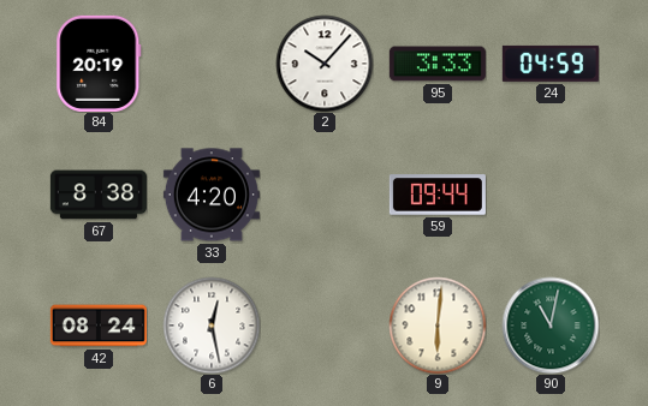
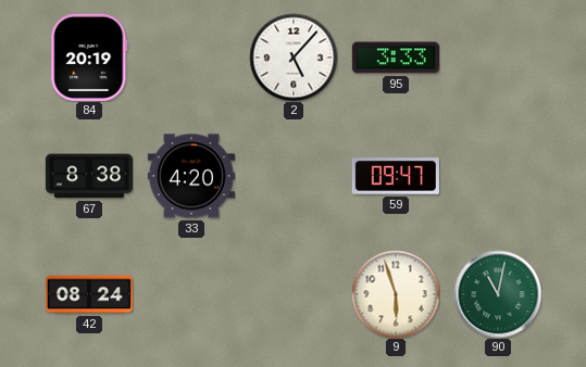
2: 10:07 -> 5:07 (294, 58)
24: 04:59 -> none (551, 64)
59: 09:44 -> 09:47 (396, 176)
6: 12:28 -> none (212, 326)
9: 6:01 -> 5:57 (396, 294)
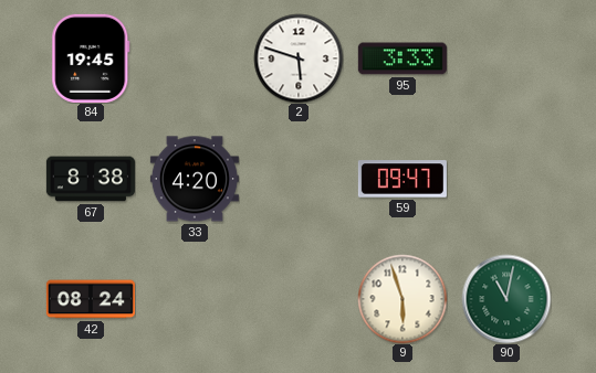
84: 20:19 -> 19:45 (91, 58)
2: 5:07 -> 5:48 (299, 58)
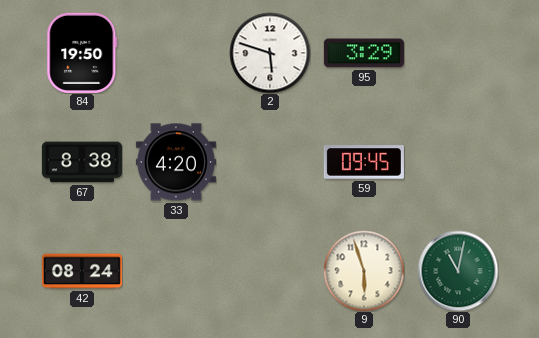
84: 19:45 -> 19:50 (82, 53)
95: 3:33 -> 3:29 (364, 53)
59: 09:47 -> 09:45 (364, 162)
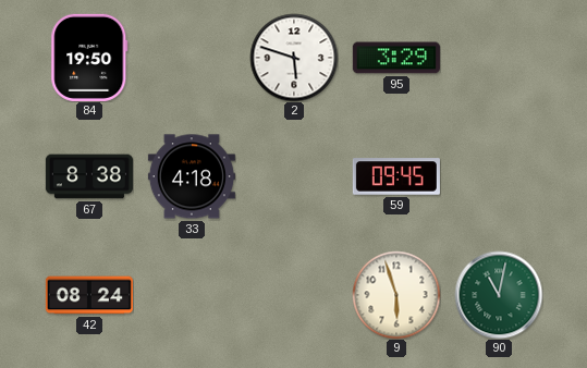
33: 4:20 -> 4:18 (192, 176)
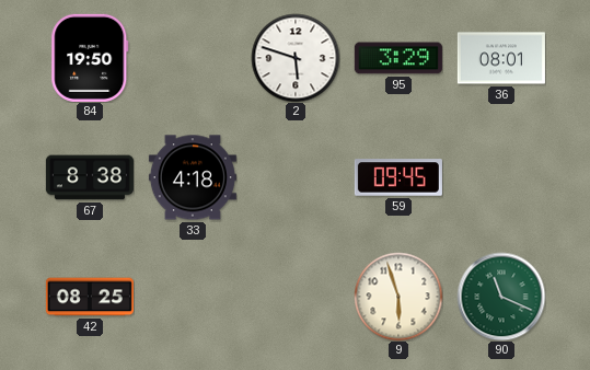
36: none -> 08:01 (501, 58)
42: 08:24 -> 08:25 (90, 297)
90: 11:02 -> 11:19 (501, 297)
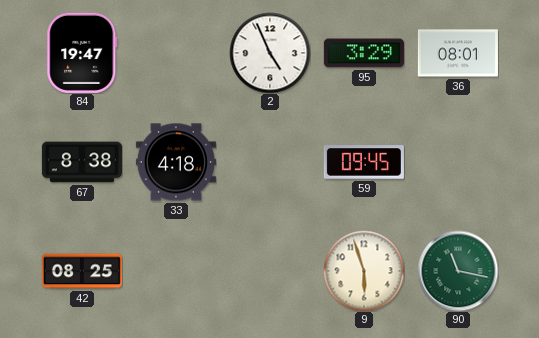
84: 19:50 -> 19:47 (82, 53)
2: 5:48 -> 4:56 (270, 53)
90: 11:19 -> 11:17 (458, 271)
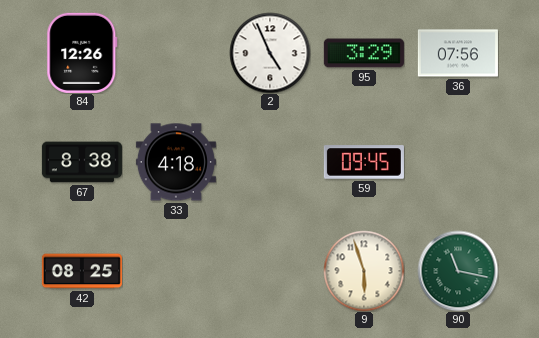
84: 19:47 -> 12:26 (82, 53)
36: 08:01 -> 07:56 (458, 53)
